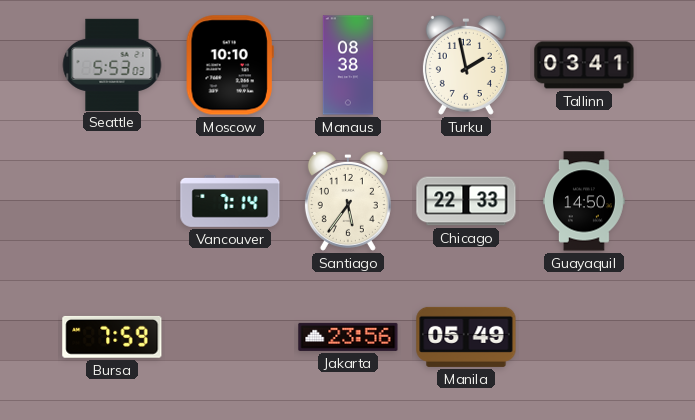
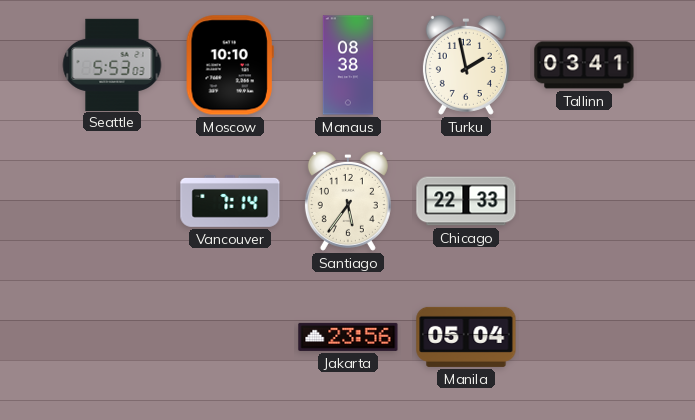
Guayaquil: 14:50 -> none (585, 201)
Bursa: 7:59 -> none (112, 337)
Manila: 05:49 -> 05:04 (466, 337)
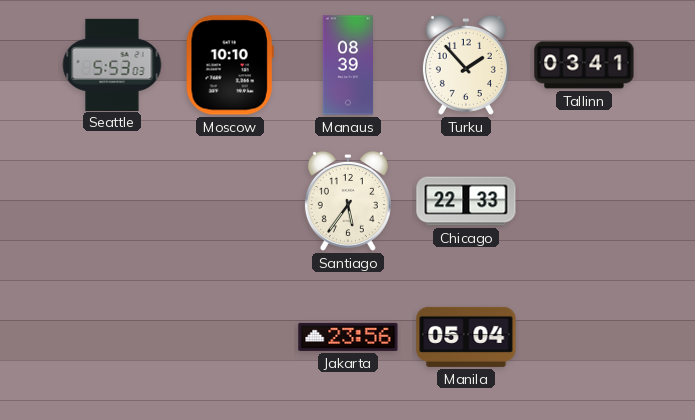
Manaus: 08:38 -> 08:39 (348, 65)
Turku: 1:58 -> 1:53 (466, 65)
Vancouver: 7:14 -> none (230, 201)
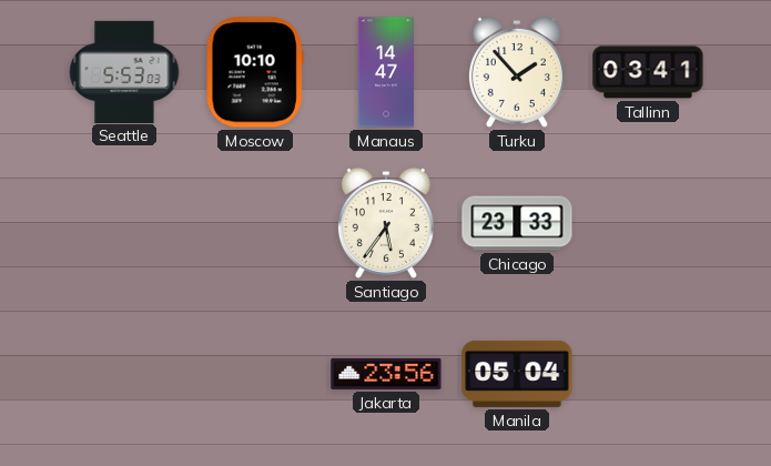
Manaus: 08:39 -> 14:47 (386, 72)
Chicago: 22:33 -> 23:33 (517, 223)
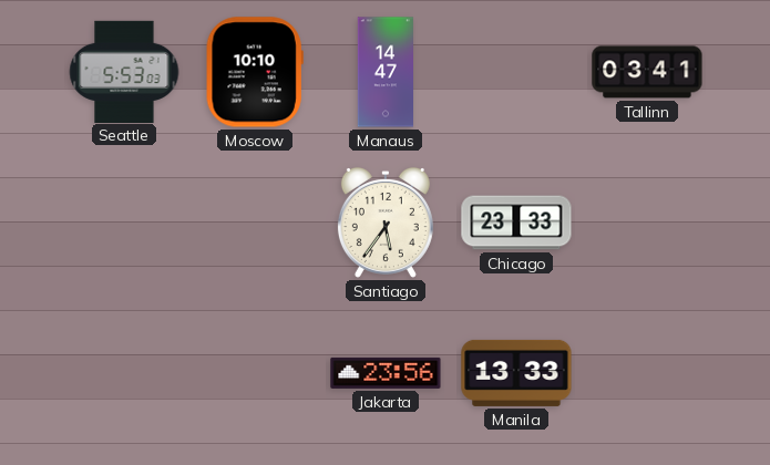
Turku: 1:53 -> none (517, 72)
Manila: 05:04 -> 13:33 (516, 373)
